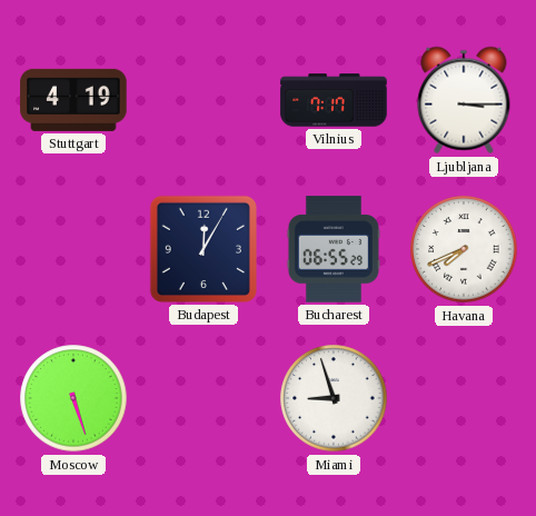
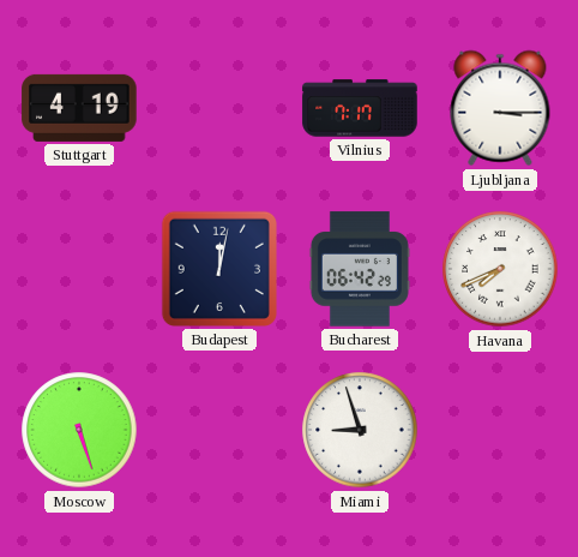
Budapest: 12:05 -> 12:02 (219, 269)
Bucharest: 06:55 -> 06:42 (360, 269)
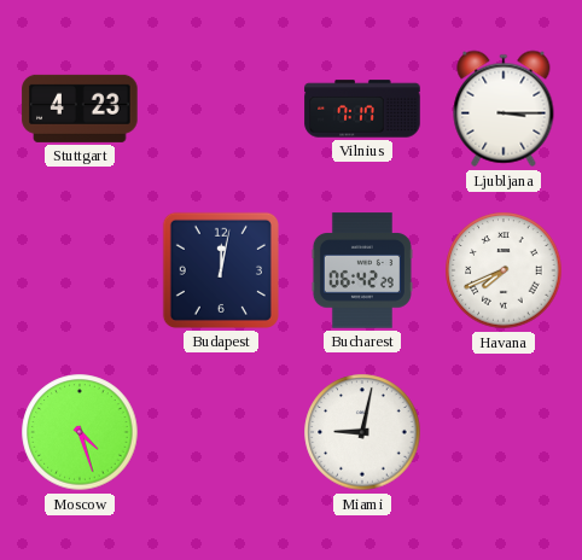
Stuttgart: 4:19 -> 4:23 (80, 109)
Moscow: 5:27 -> 4:27 (80, 432)
Miami: 8:57 -> 9:02 (362, 432)
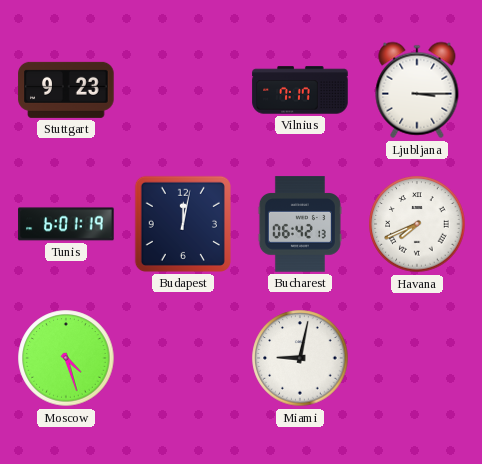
Stuttgart: 4:23 -> 9:23 (66, 90)
Tunis: none -> 6:01 (66, 224)
Bucharest: 06:42:29 -> 06:42:13 (300, 224)
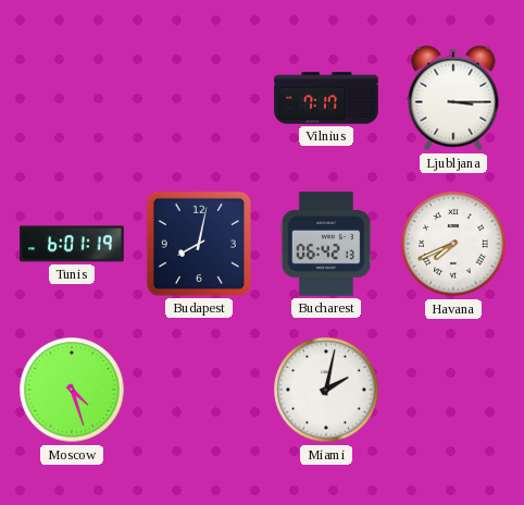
Stuttgart: 9:23 -> none (66, 90)
Budapest: 12:02 -> 8:02 (199, 244)
Miami: 9:02 -> 2:02 (326, 390)
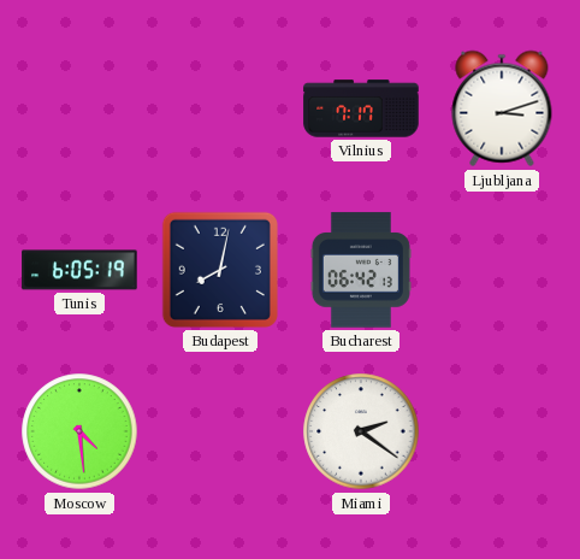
Ljubljana: 3:15 -> 3:12 (502, 108)
Tunis: 6:01 -> 6:05 (79, 270)
Havana: 7:41 -> none (453, 244)
Moscow: 4:27 -> 4:29 (79, 431)
Miami: 2:02 -> 2:21 (361, 431)
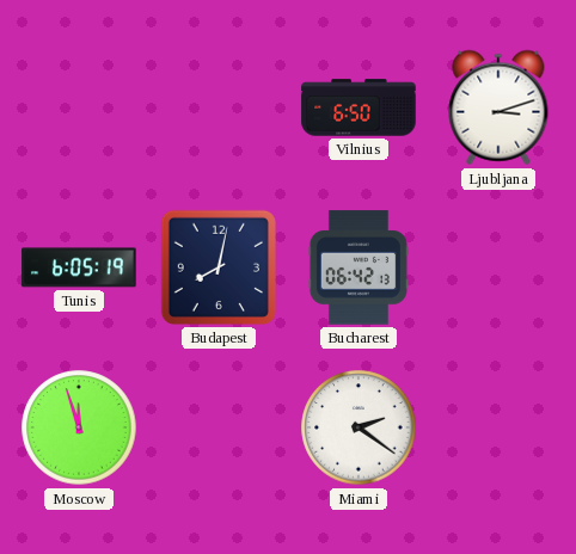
Vilnius: 7:17 -> 6:50 (359, 107)
Moscow: 4:29 -> 11:57 (79, 427)
